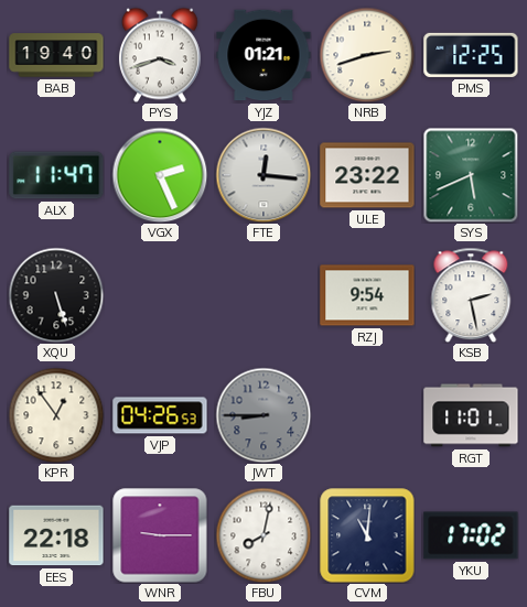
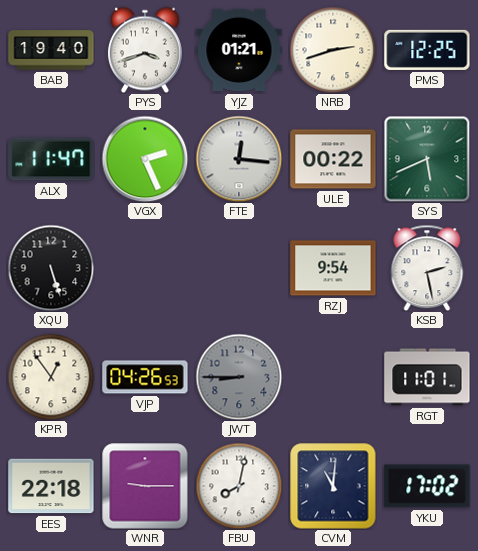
ULE: 23:22 -> 00:22 (333, 159)
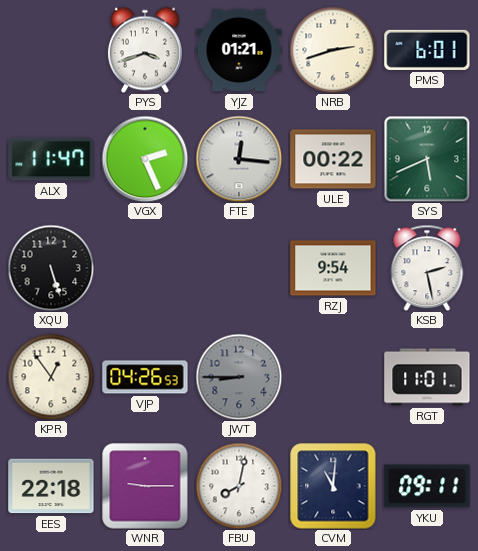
BAB: 19:40 -> none (51, 50)
PMS: 12:25 -> 6:01 (427, 50)
YKU: 17:02 -> 09:11 (427, 486)
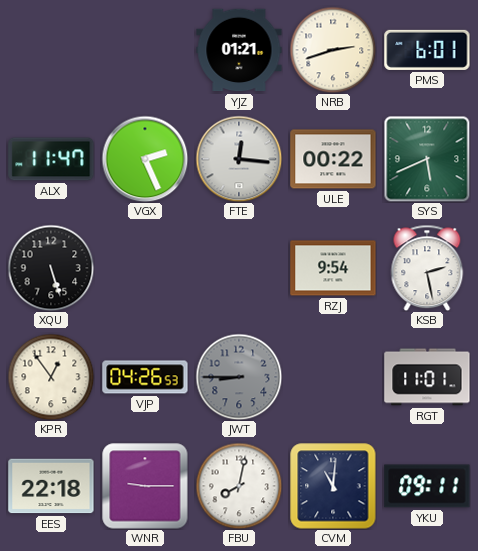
PYS: 3:42 -> none (145, 50)
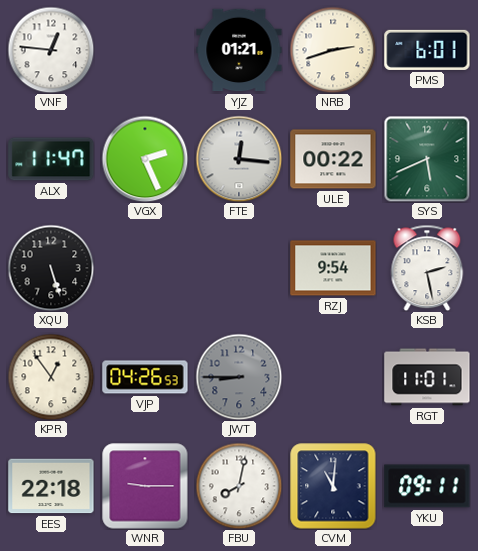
VNF: none -> 12:46 (51, 50)
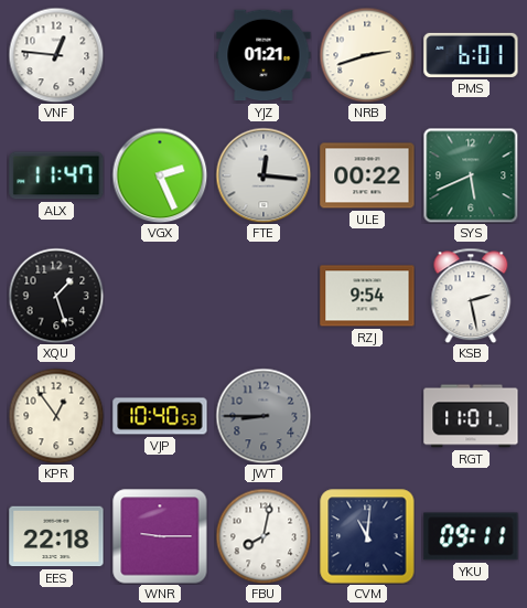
XQU: 5:27 -> 1:27 (56, 296)
VJP: 04:26 -> 10:40 (160, 416)
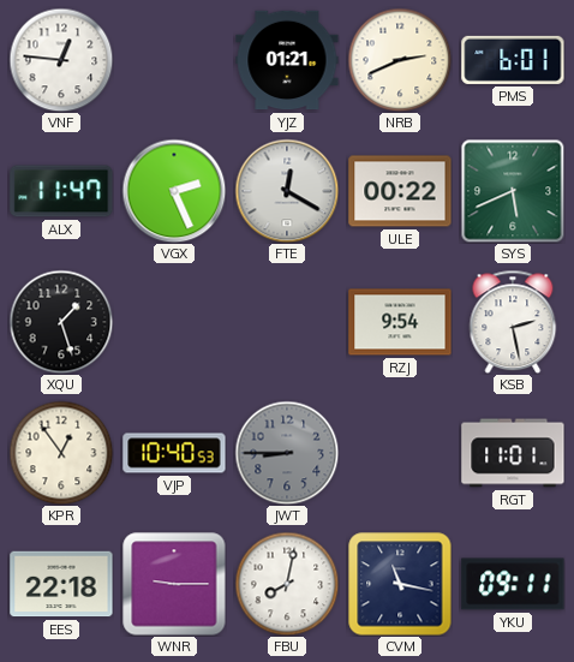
NRB: 2:42 -> 2:41 (400, 60)
FTE: 12:16 -> 12:20 (287, 191)
CVM: 11:01 -> 11:17 (400, 584)
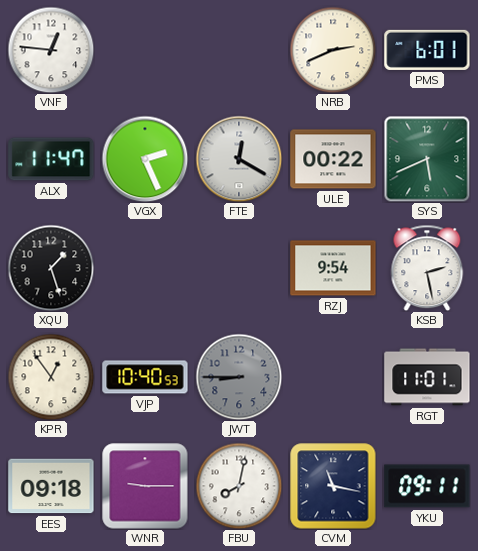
YJZ: 01:21 -> none (287, 60)
EES: 22:18 -> 09:18 (51, 486)
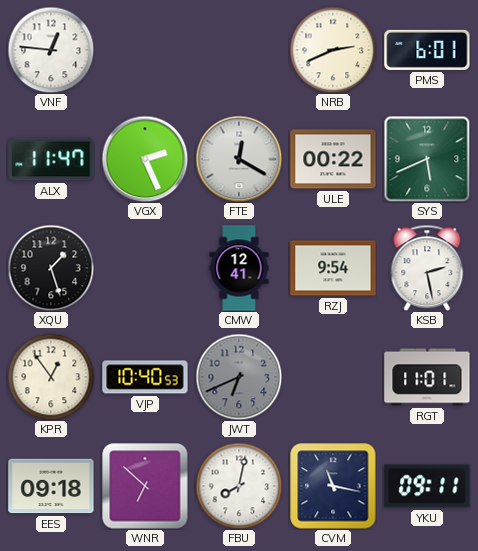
CMW: none -> 12:41 (239, 268)
JWT: 8:45 -> 6:41 (239, 377)
WNR: 9:15 -> 6:52 (145, 486)
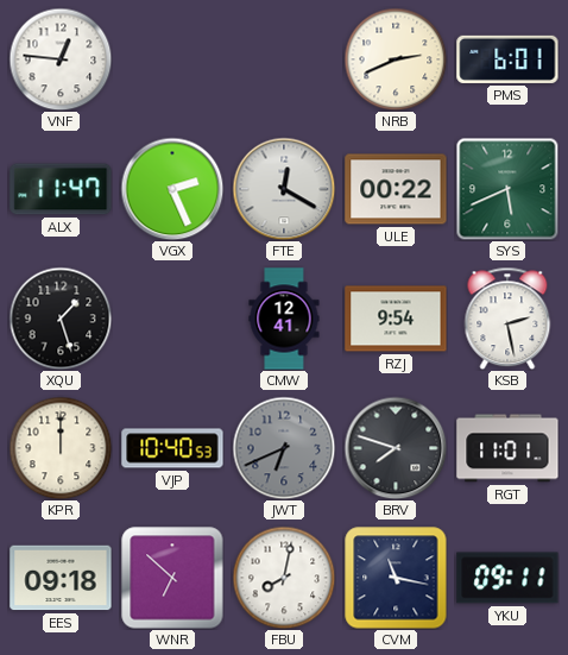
KPR: 12:54 -> 12:00 (61, 448)
BRV: none -> 7:48 (396, 448)
